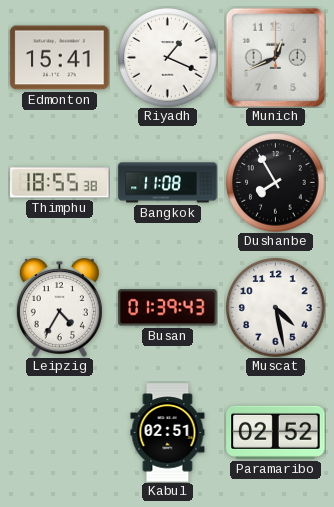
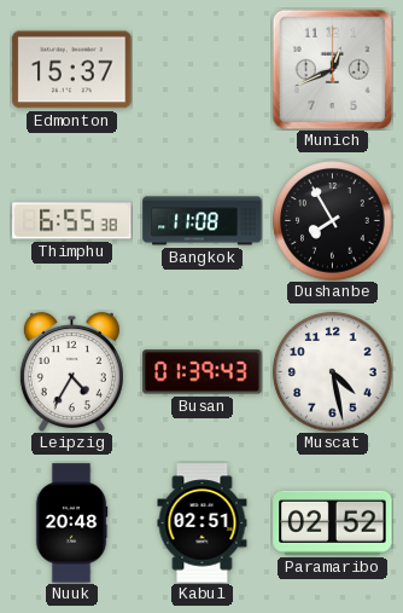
Edmonton: 15:41 -> 15:37 (72, 70)
Riyadh: 1:19 -> none (168, 58)
Thimphu: 18:55 -> 6:55 (72, 221)
Nuuk: none -> 20:48 (71, 524)
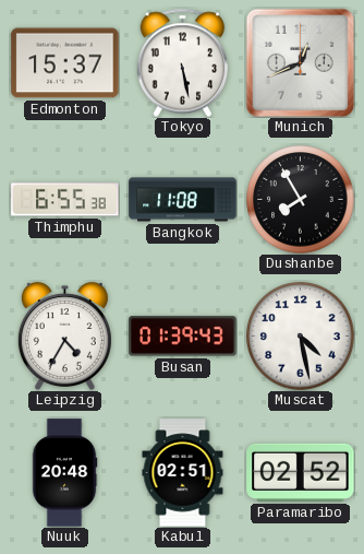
Tokyo: none -> 5:28 (183, 62)
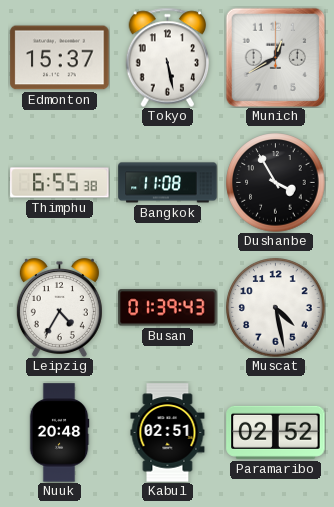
Munich: 12:41 -> 12:40 (275, 57)
Dushanbe: 7:55 -> 3:55 (276, 183)
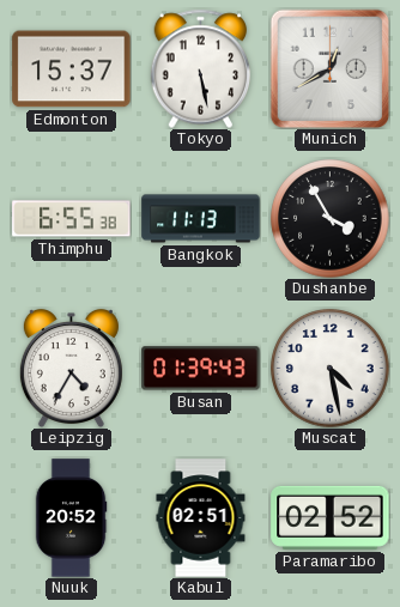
Bangkok: 11:08 -> 11:13 (201, 219)
Nuuk: 20:48 -> 20:52 (71, 518)
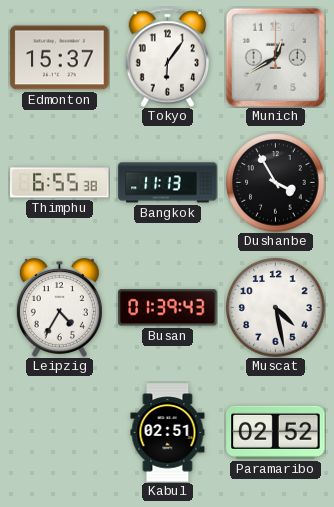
Tokyo: 5:28 -> 6:06 (168, 57)
Nuuk: 20:52 -> none (71, 518)
